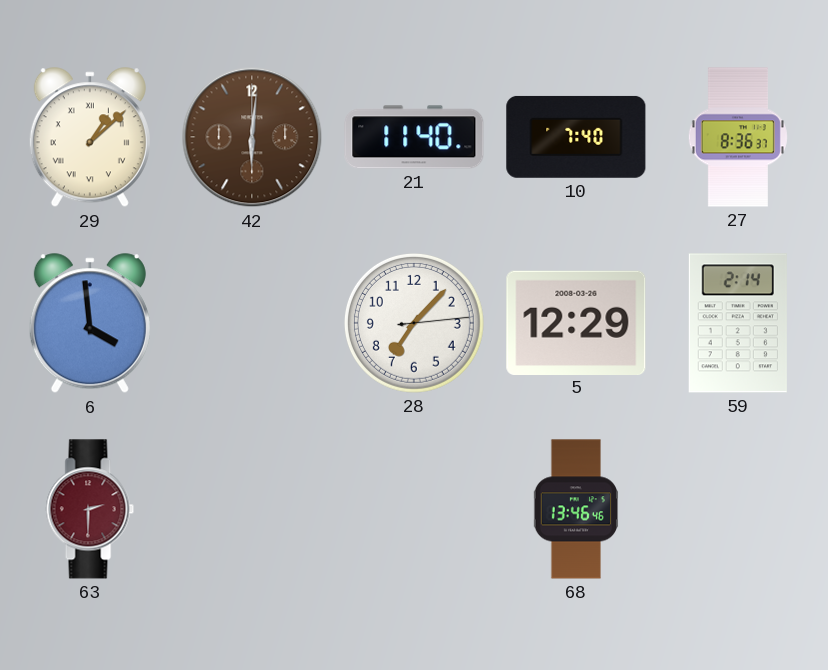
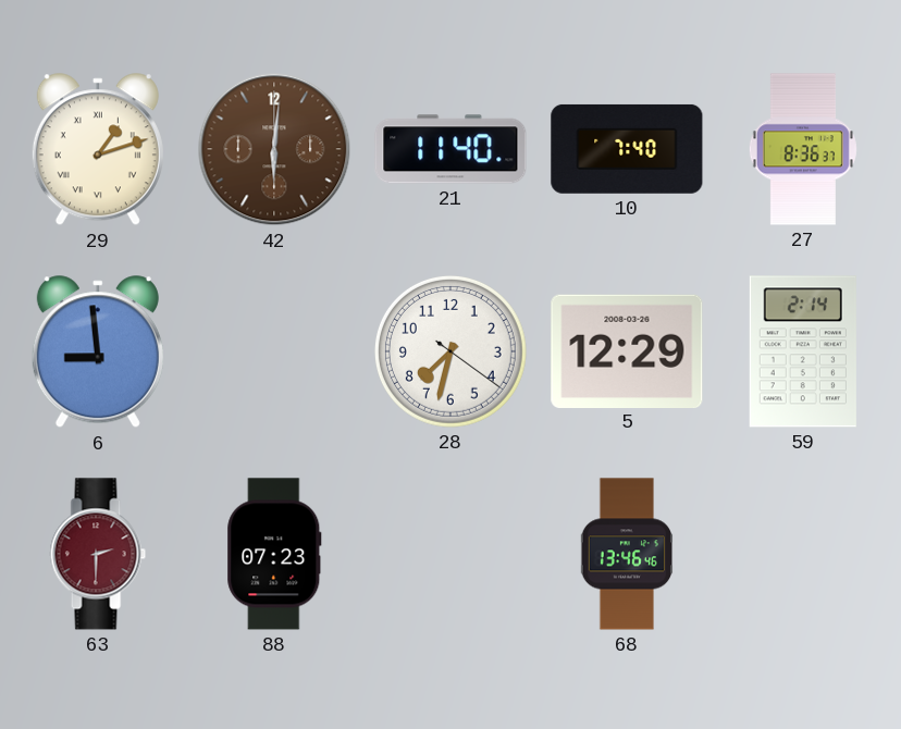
29: 1:08 -> 1:12 (98, 150)
6: 3:59 -> 8:59 (98, 353)
28: 7:07 -> 7:32 (450, 351)
88: none -> 07:23 (274, 554)
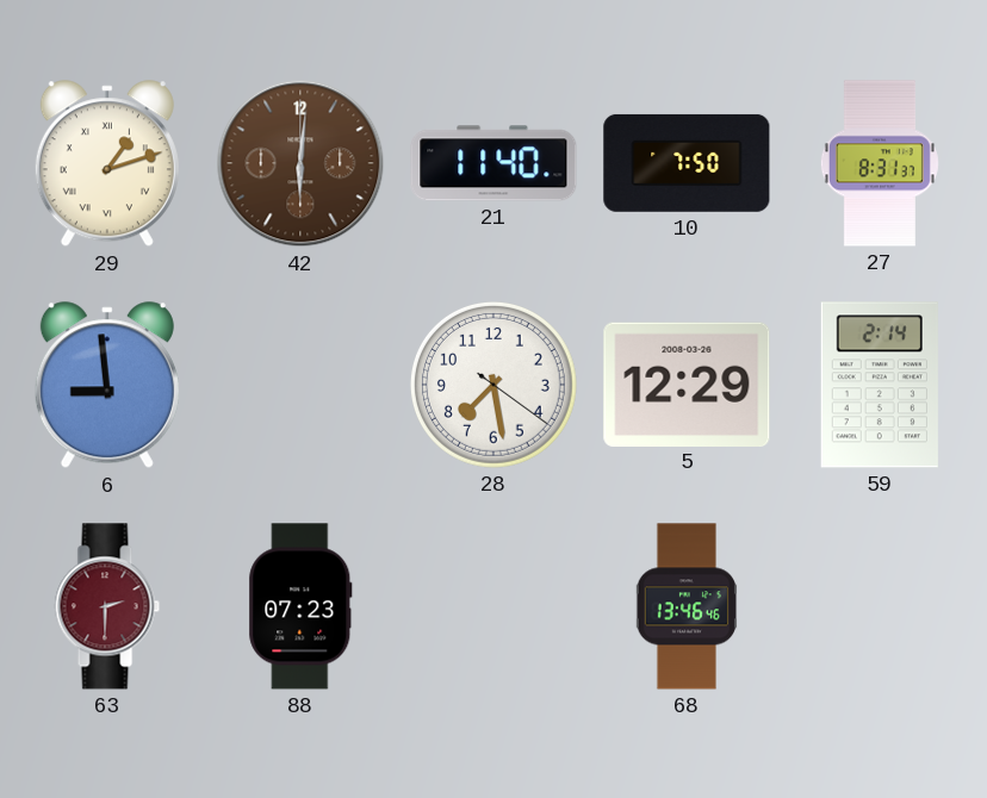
10: 7:40 -> 7:50 (687, 163)
27: 8:36 -> 8:31 (880, 163)
28: 7:32 -> 7:28 (493, 385)
